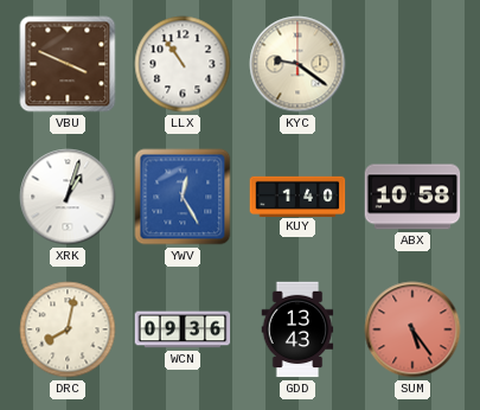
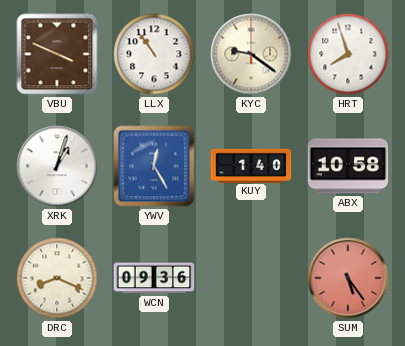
HRT: none -> 7:57 (348, 54)
DRC: 8:02 -> 8:19 (57, 278)
GDD: 13:43 -> none (297, 329)
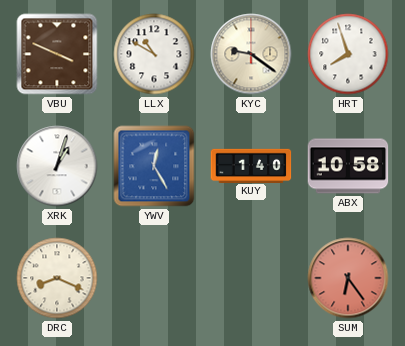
LLX: 10:54 -> 10:50 (154, 54)
WCN: 09:36 -> none (154, 278)
SUM: 5:24 -> 6:24 (348, 278)
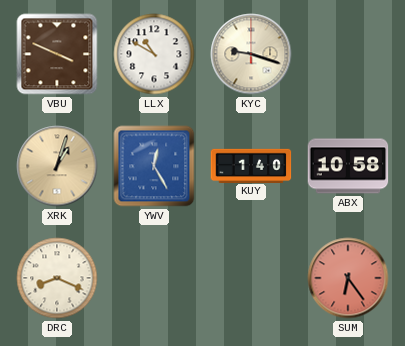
KYC: 9:21 -> 9:18 (251, 54)
HRT: 7:57 -> none (348, 54)
XRK dial: white -> champagne (57, 166)
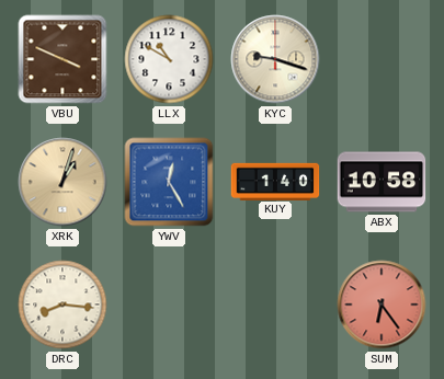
DRC: 8:19 -> 8:16 (62, 305)
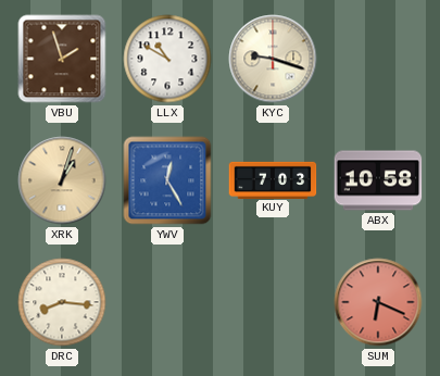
VBU: 3:49 -> 1:57 (62, 59)
KUY: 1:40 -> 7:03 (273, 179)
SUM: 6:24 -> 6:19 (378, 302)
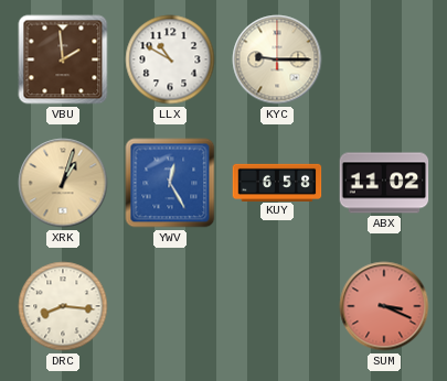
VBU: 1:57 -> 1:59 (63, 59)
KYC: 9:18 -> 9:15 (277, 59)
KUY: 7:03 -> 6:58 (277, 182)
ABX: 10:58 -> 11:02 (384, 183)
SUM: 6:19 -> 3:19 (384, 306)
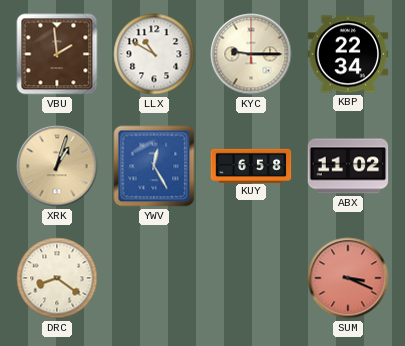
KBP: none -> 22:34 (348, 54)
DRC: 8:16 -> 8:21 (57, 278)
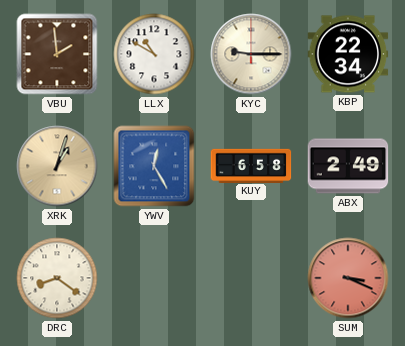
ABX: 11:02 -> 2:49 (348, 166)
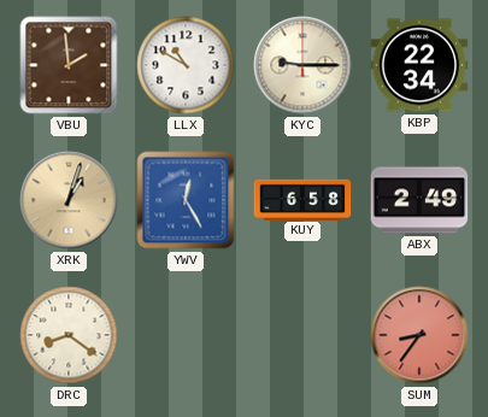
SUM: 3:19 -> 8:36 (419, 335)
